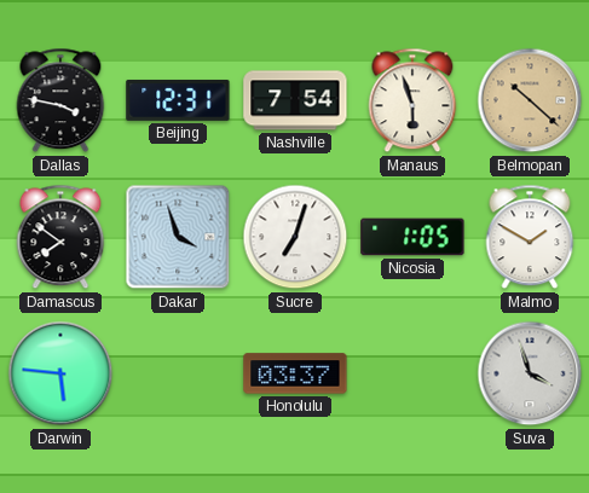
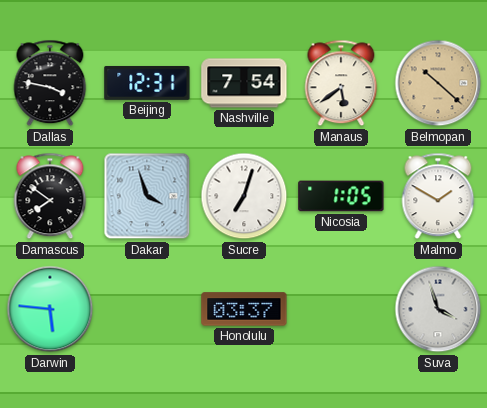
Manaus: 5:57 -> 5:39 (341, 83)
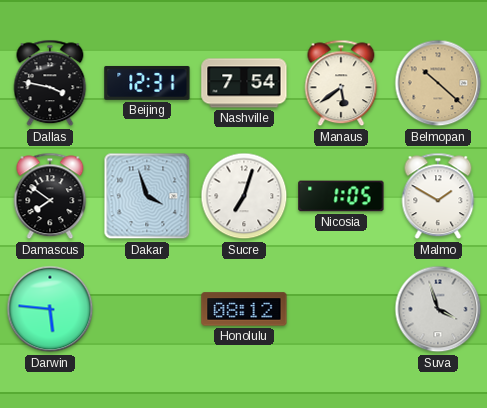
Honolulu: 03:37 -> 08:12 (244, 309)
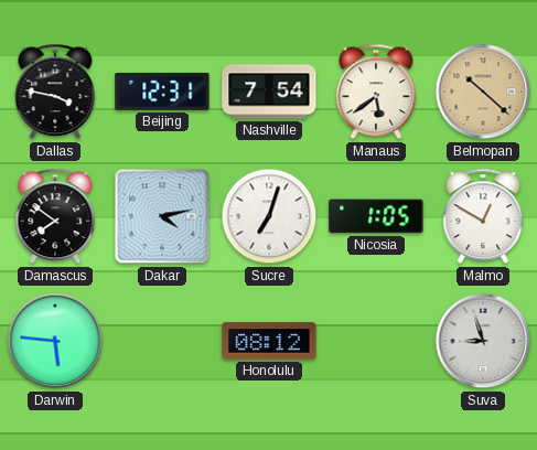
Dakar: 3:57 -> 4:13 (162, 216)
Malmo: 1:50 -> 12:50 (483, 216)
Suva: 3:57 -> 8:57 (483, 341)
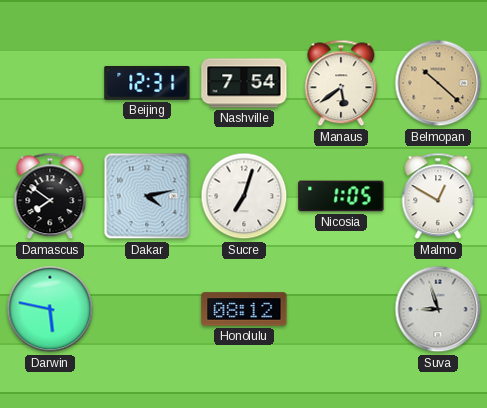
Dallas: 3:47 -> none (55, 92)
Darwin: 5:46 -> 5:47 (50, 309)
